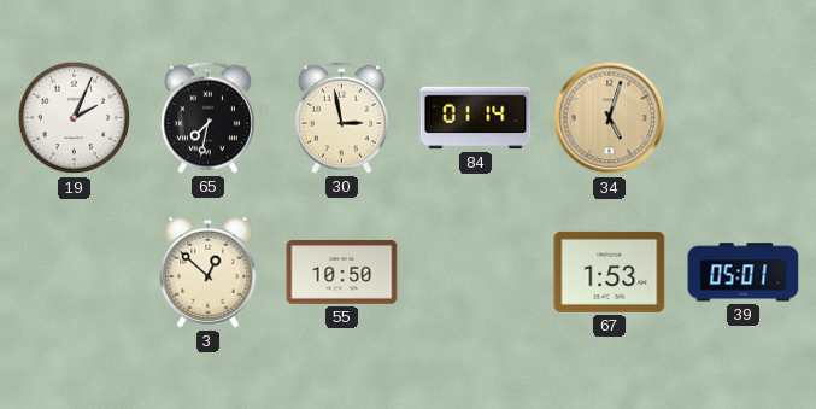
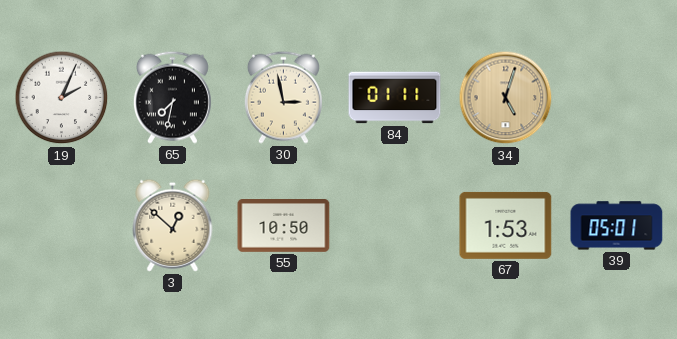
84: 01:14 -> 01:11 (395, 98)
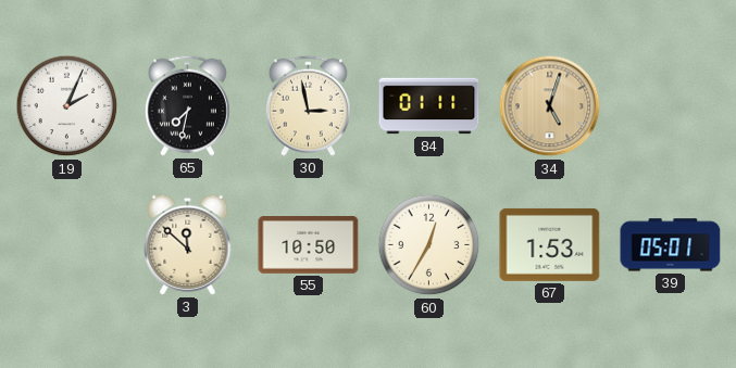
3: 12:52 -> 11:52 (188, 244)
60: none -> 12:35 (429, 245)
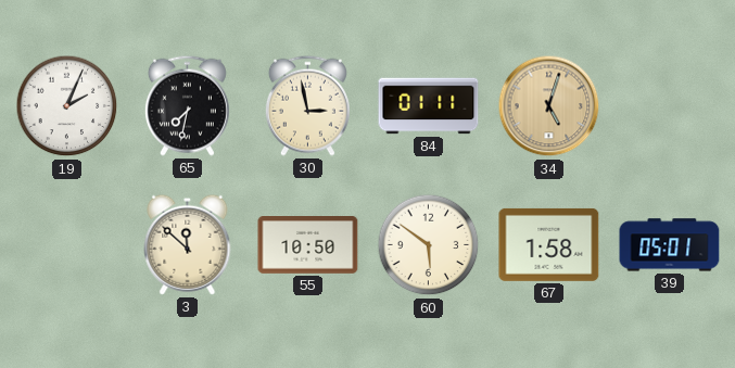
60: 12:35 -> 5:51 (429, 245)
67: 1:53 -> 1:58 (549, 244)
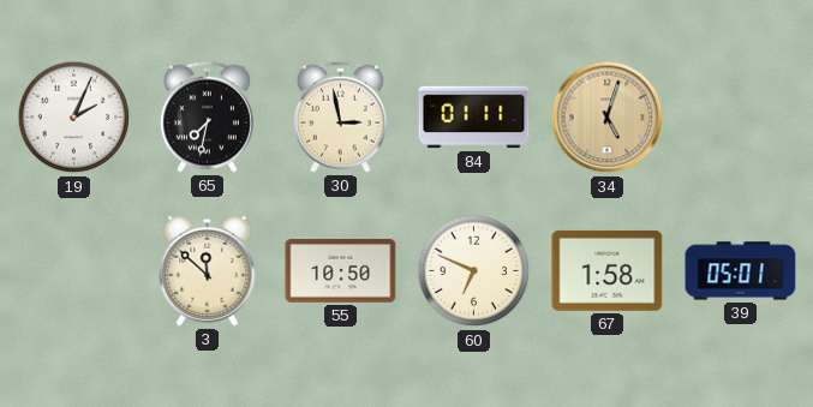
60: 5:51 -> 6:49 (474, 271)
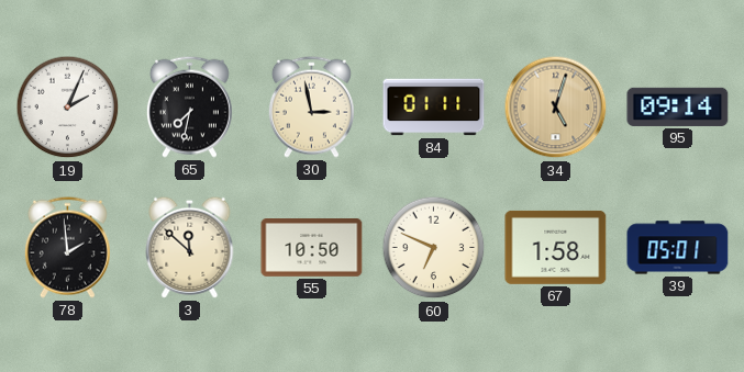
95: none -> 09:14 (678, 106)
78: none -> 1:59 (67, 247)
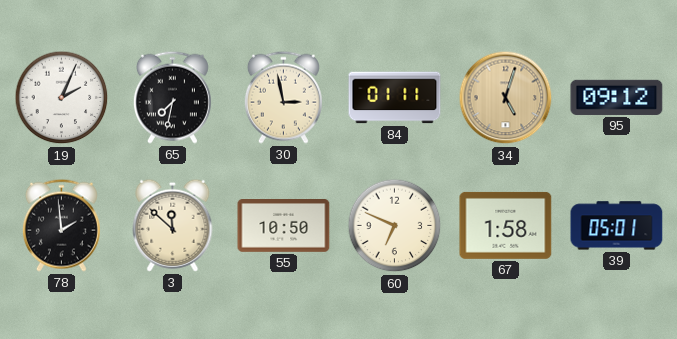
95: 09:14 -> 09:12 (617, 97)
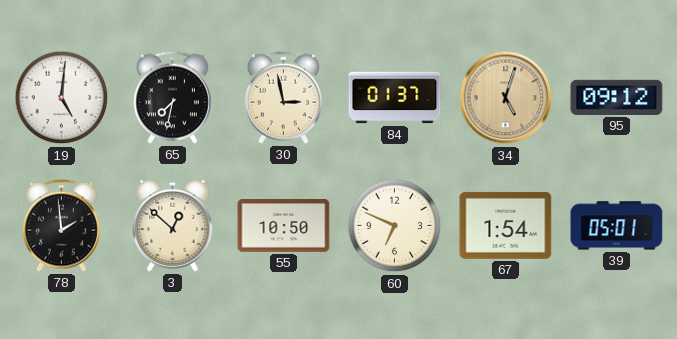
19: 2:04 -> 5:01 (62, 98)
84: 01:11 -> 01:37 (395, 98)
3: 11:52 -> 12:52 (173, 225)
67: 1:58 -> 1:54 (506, 225)
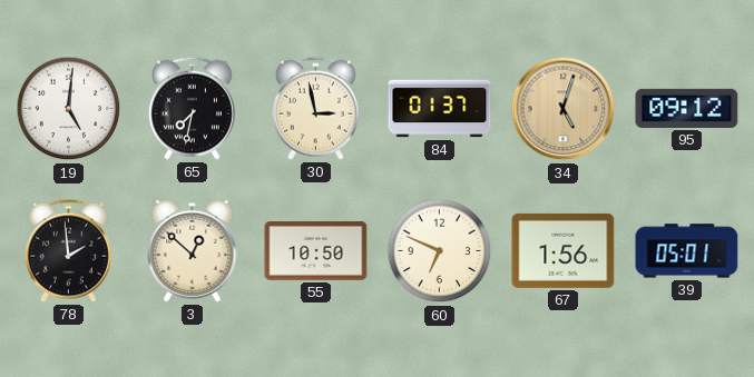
67: 1:54 -> 1:56 (564, 250)
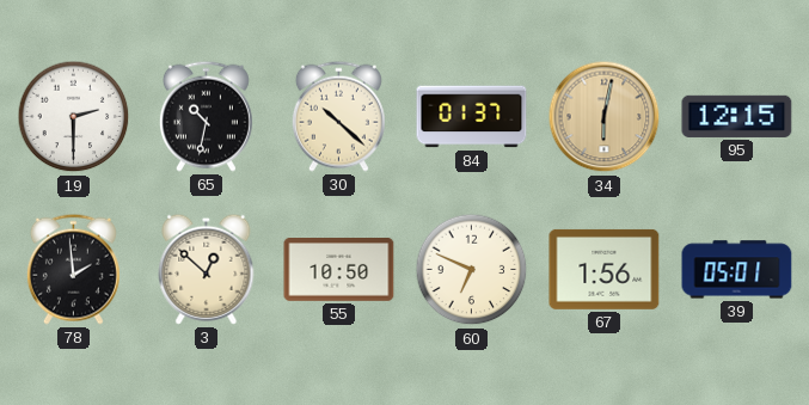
19: 5:01 -> 2:30 (74, 117)
65: 7:32 -> 10:32 (206, 116)
30: 2:58 -> 10:22 (338, 116)
34: 5:03 -> 6:02 (605, 117)
95: 09:12 -> 12:15 (737, 116)
